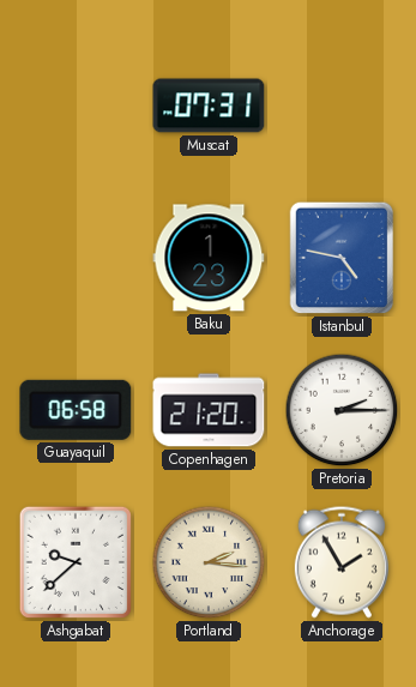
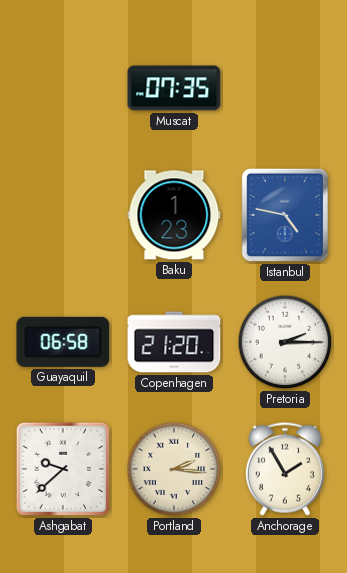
Muscat: 07:31 -> 07:35 (174, 88)
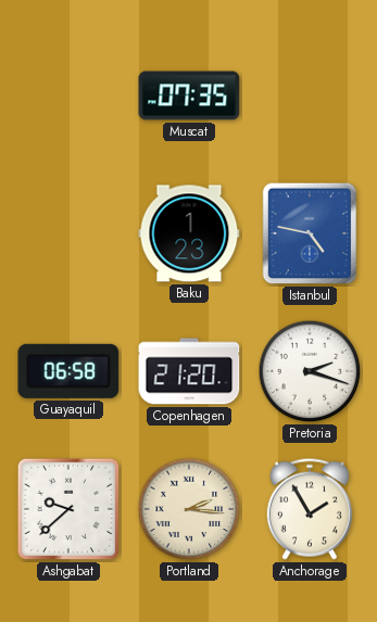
Pretoria: 2:15 -> 2:18 (310, 371)
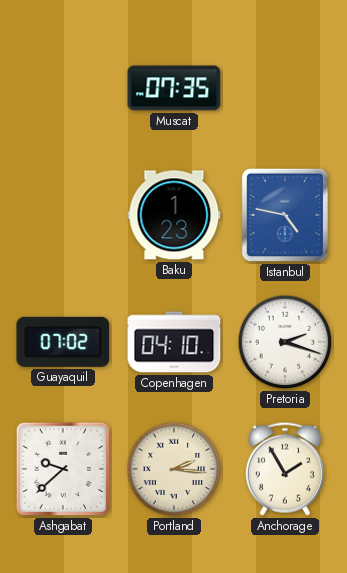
Guayaquil: 06:58 -> 07:02 (63, 342)
Copenhagen: 21:20 -> 04:10 (174, 342)
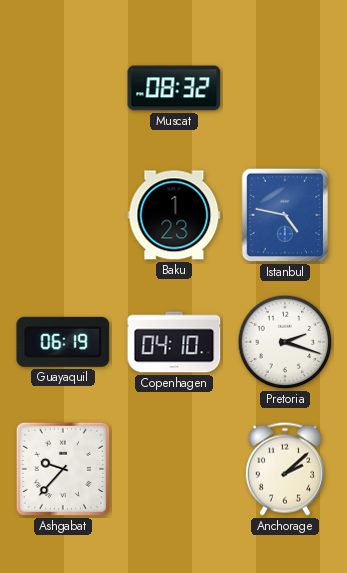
Muscat: 07:35 -> 08:32 (174, 88)
Guayaquil: 07:02 -> 06:19 (63, 342)
Ashgabat: 9:38 -> 9:37 (63, 469)
Portland: 2:16 -> none (174, 469)
Anchorage: 1:55 -> 2:08 (285, 469)
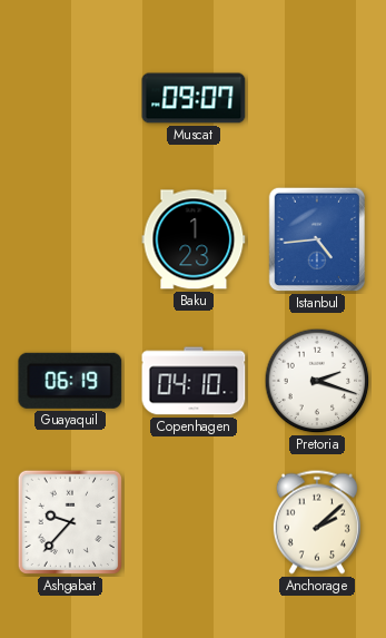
Muscat: 08:32 -> 09:07 (194, 98)
Istanbul: 4:47 -> 4:44 (317, 239)
